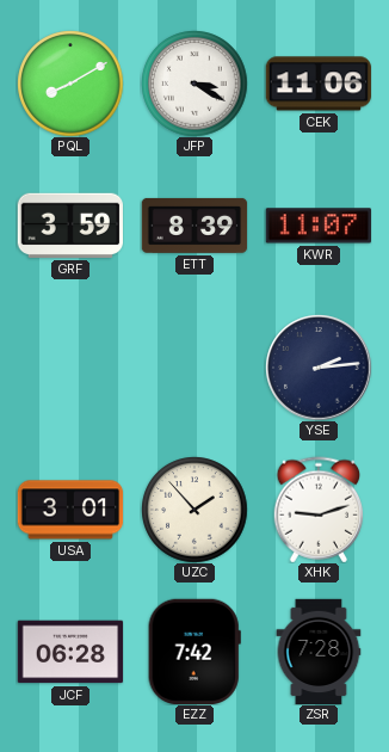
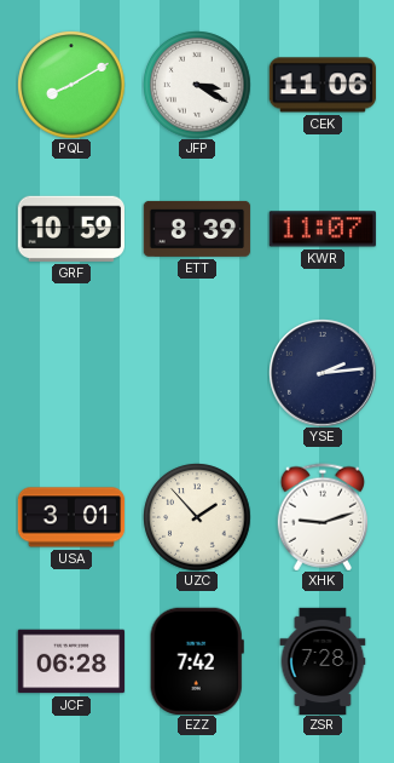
GRF: 3:59 -> 10:59 (70, 229)
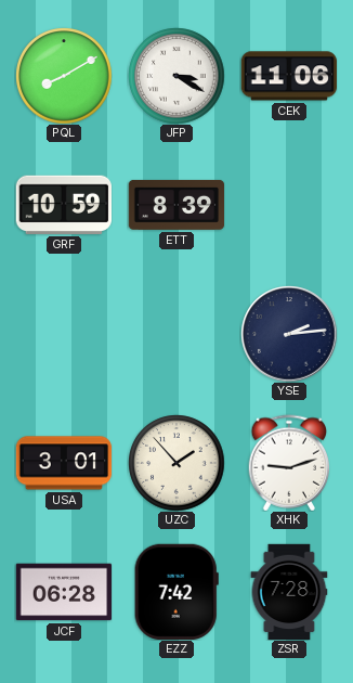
KWR: 11:07 -> none (321, 229)
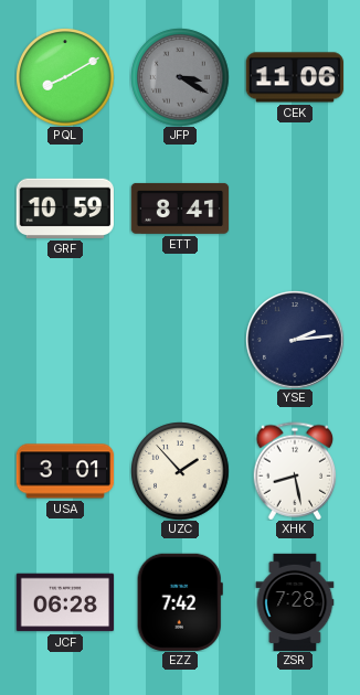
JFP dial: white -> grey (180, 77)
ETT: 8:39 -> 8:41 (180, 209)
XHK: 9:12 -> 8:28 (295, 471)
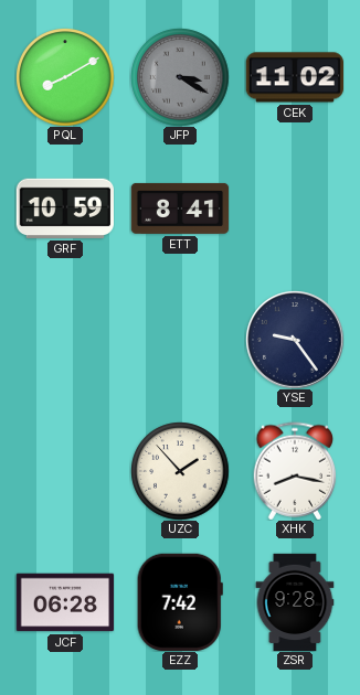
CEK: 11:06 -> 11:02 (294, 77)
YSE: 2:14 -> 9:24 (295, 340)
USA: 3:01 -> none (65, 471)
XHK: 8:28 -> 8:17 (295, 471)
ZSR: 7:28 -> 9:28 (295, 602)
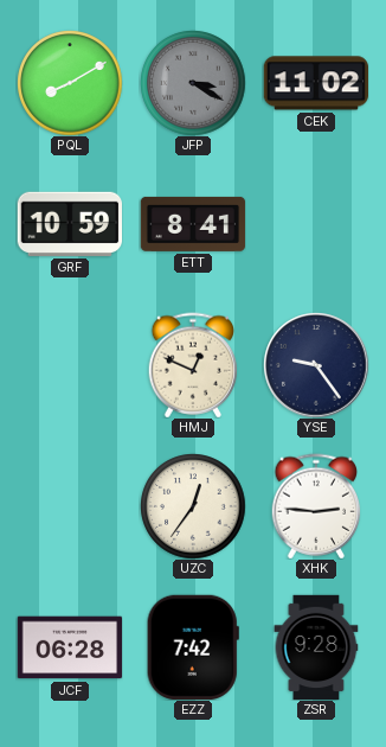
HMJ: none -> 12:49 (193, 365)
UZC: 1:53 -> 12:36 (193, 506)
XHK: 8:17 -> 2:46 (316, 506)
